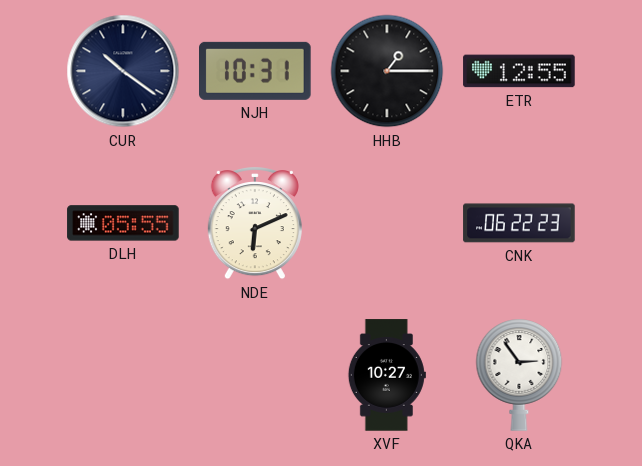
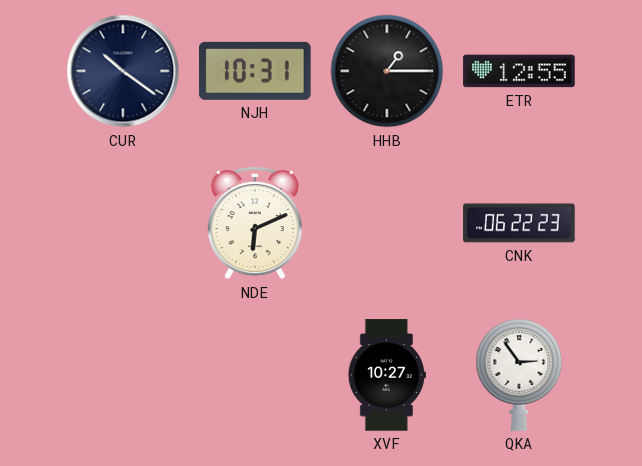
DLH: 05:55 -> none (123, 223)
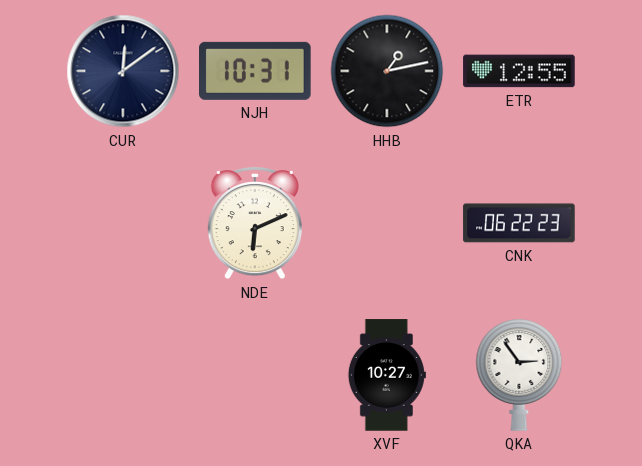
CUR: 10:21 -> 12:09 (123, 71)
HHB: 1:15 -> 1:13 (387, 71)
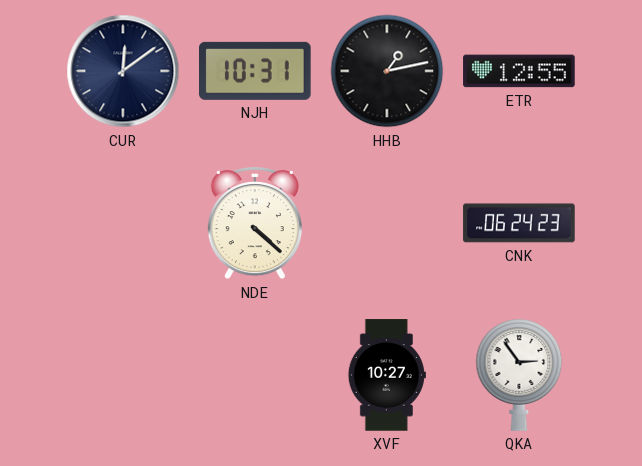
NDE: 6:11 -> 4:22 (255, 224)
CNK: 06:22 -> 06:24 (519, 223)
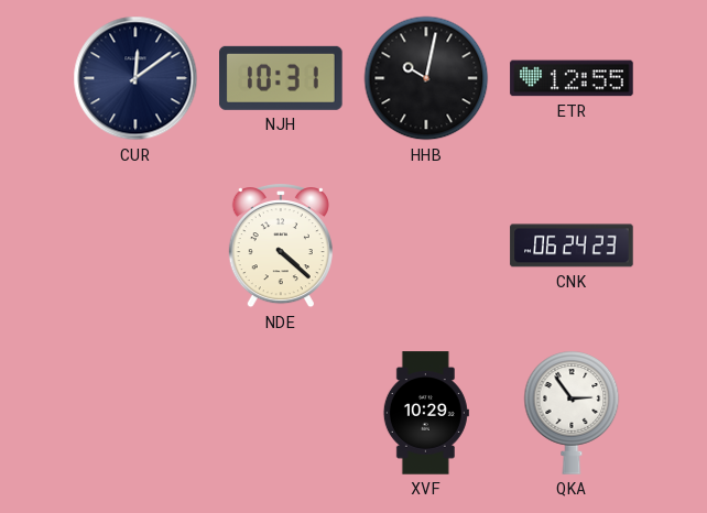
HHB: 1:13 -> 10:02 (426, 78)
XVF: 10:27 -> 10:29 (426, 413)
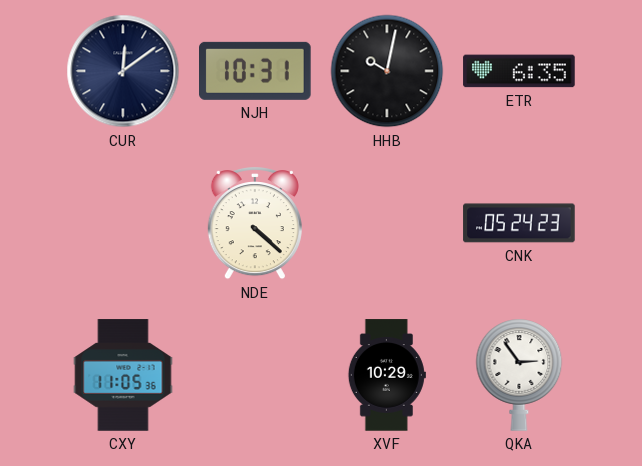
ETR: 12:55 -> 6:35 (519, 71)
CNK: 06:24 -> 05:24 (519, 223)
CXY: none -> 11:05 (123, 375)
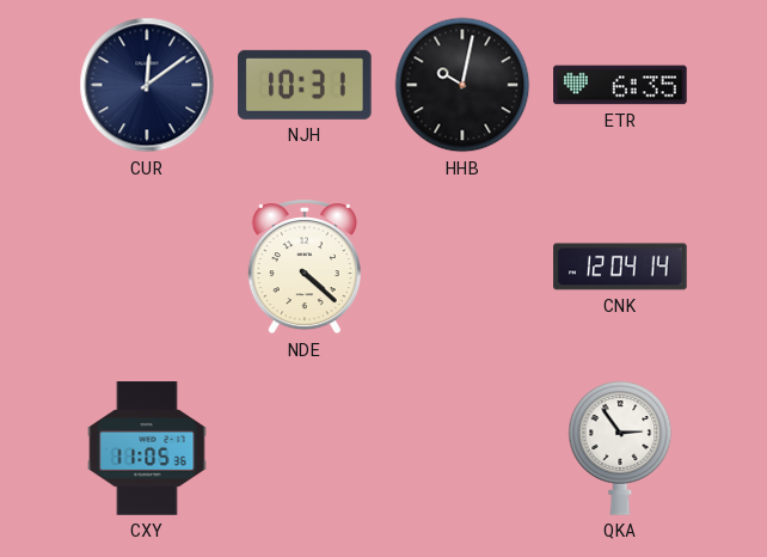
CNK: 05:24 -> 12:04 (620, 267)
XVF: 10:29 -> none (387, 375)
